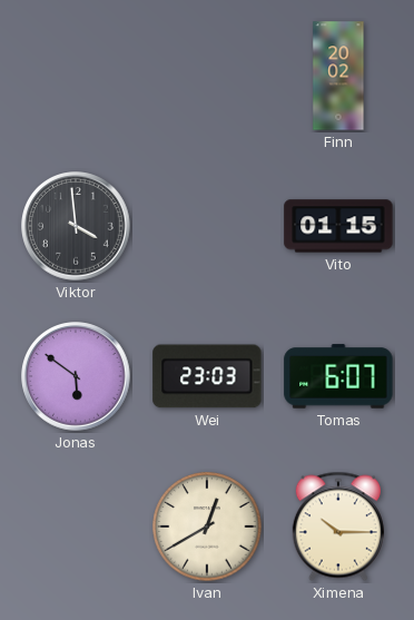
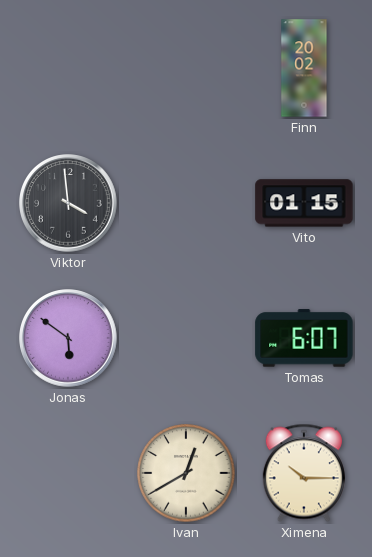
Wei: 23:03 -> none (207, 376)
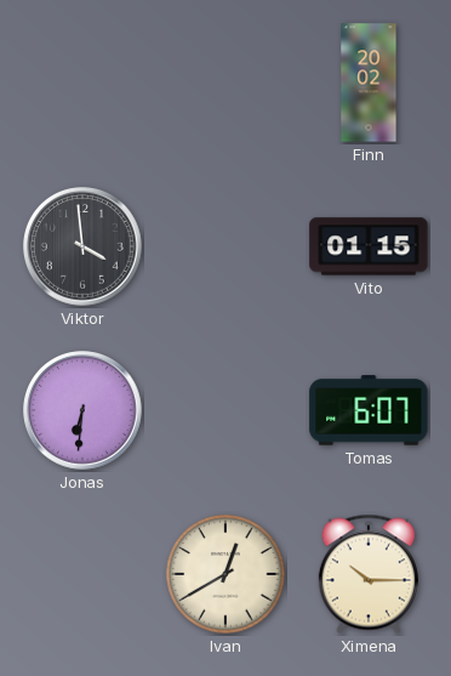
Jonas: 5:51 -> 6:31 (82, 410)
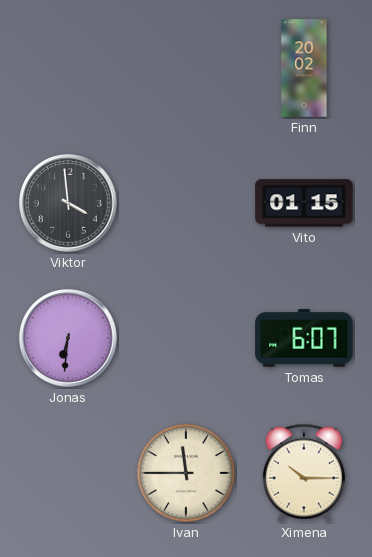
Ivan: 12:40 -> 11:45 (186, 473)
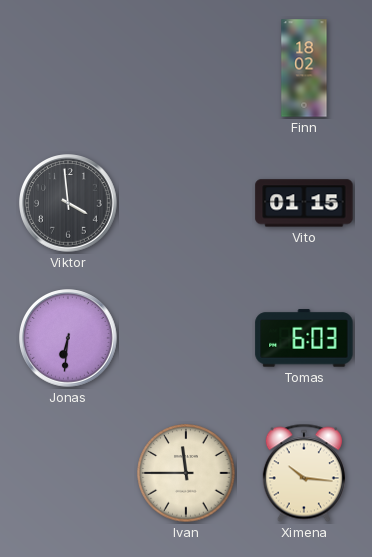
Finn: 20:02 -> 18:02 (304, 68)
Tomas: 6:07 -> 6:03 (304, 338)
Ximena: 10:15 -> 10:16 (304, 473)
